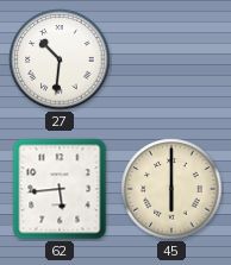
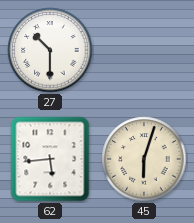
27: 10:31 -> 10:30 (50, 50)
45: 6:00 -> 6:03 (144, 159)
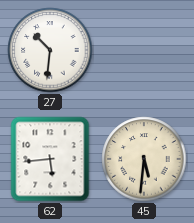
27: 10:30 -> 10:31 (50, 50)
45: 6:03 -> 5:31 (144, 159)
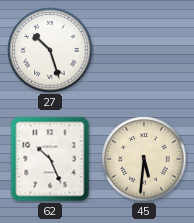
27: 10:31 -> 10:27 (50, 50)
62: 5:44 -> 10:26 (50, 159)
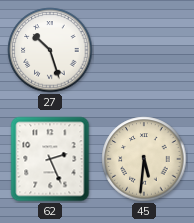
62: 10:26 -> 2:26 (50, 159)
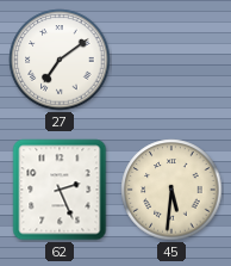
27: 10:27 -> 7:09 (60, 60)
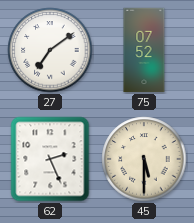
75: none -> 07:52 (144, 50)
45: 5:31 -> 5:30 (144, 159)
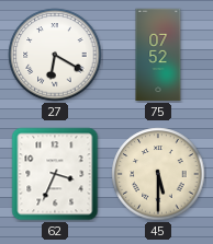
27: 7:09 -> 6:20 (55, 55)
62: 2:26 -> 3:34 (55, 174)
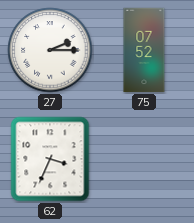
27: 6:20 -> 2:15 (50, 50)
45: 5:30 -> none (158, 174)
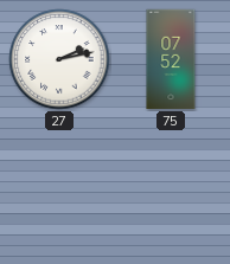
27: 2:15 -> 2:13 (59, 59)
62: 3:34 -> none (50, 159)
